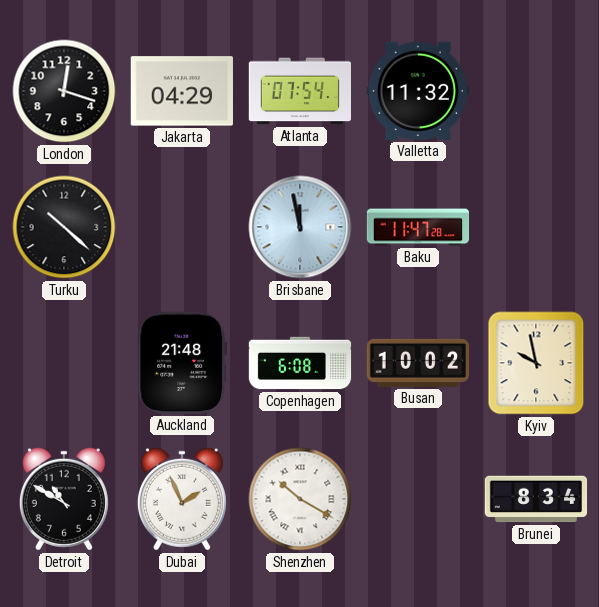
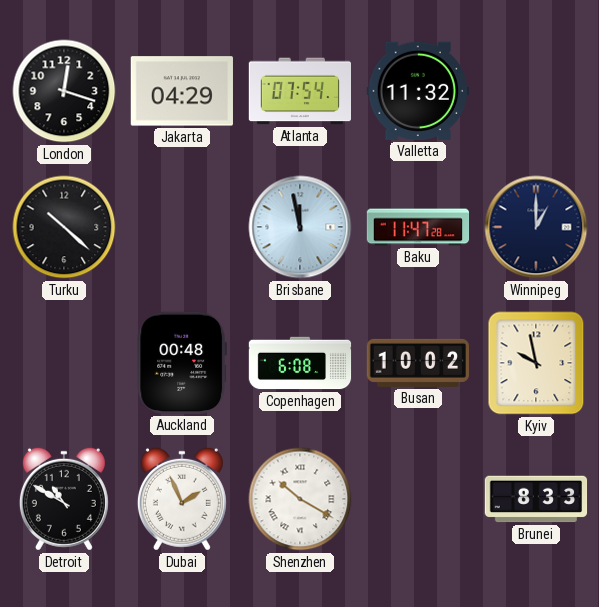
Winnipeg: none -> 1:00 (536, 227)
Auckland: 21:48 -> 00:48 (181, 363)
Brunei: 8:34 -> 8:33 (536, 499)
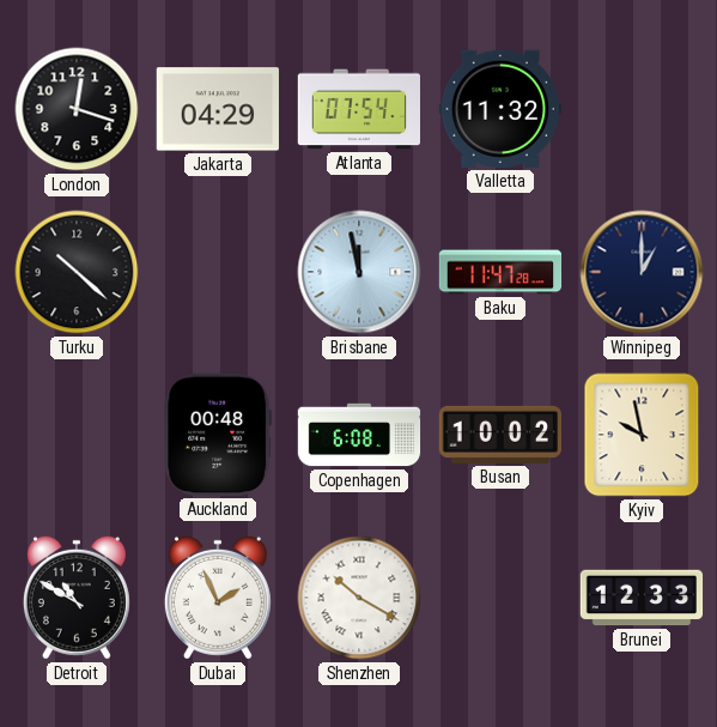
Brunei: 8:33 -> 12:33 (642, 598)
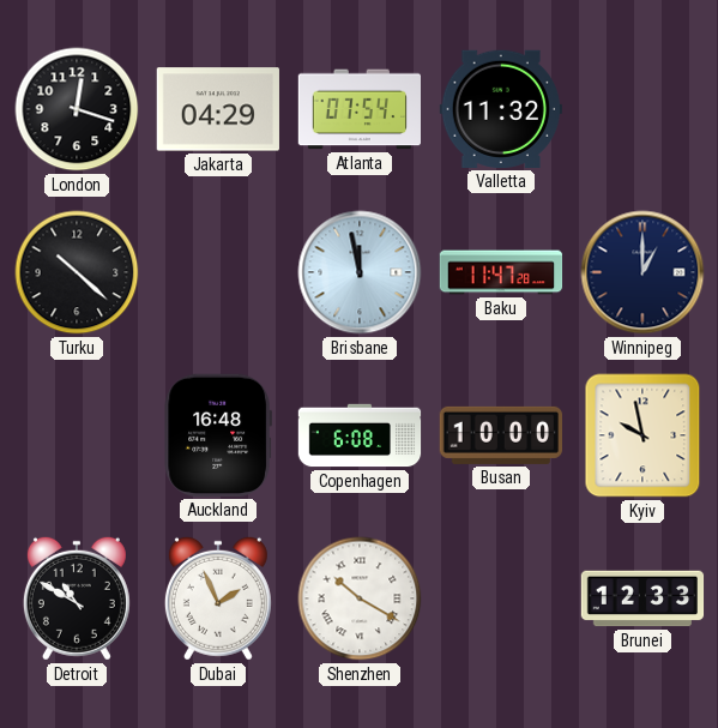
Auckland: 00:48 -> 16:48 (217, 435)
Busan: 10:02 -> 10:00 (500, 435)
